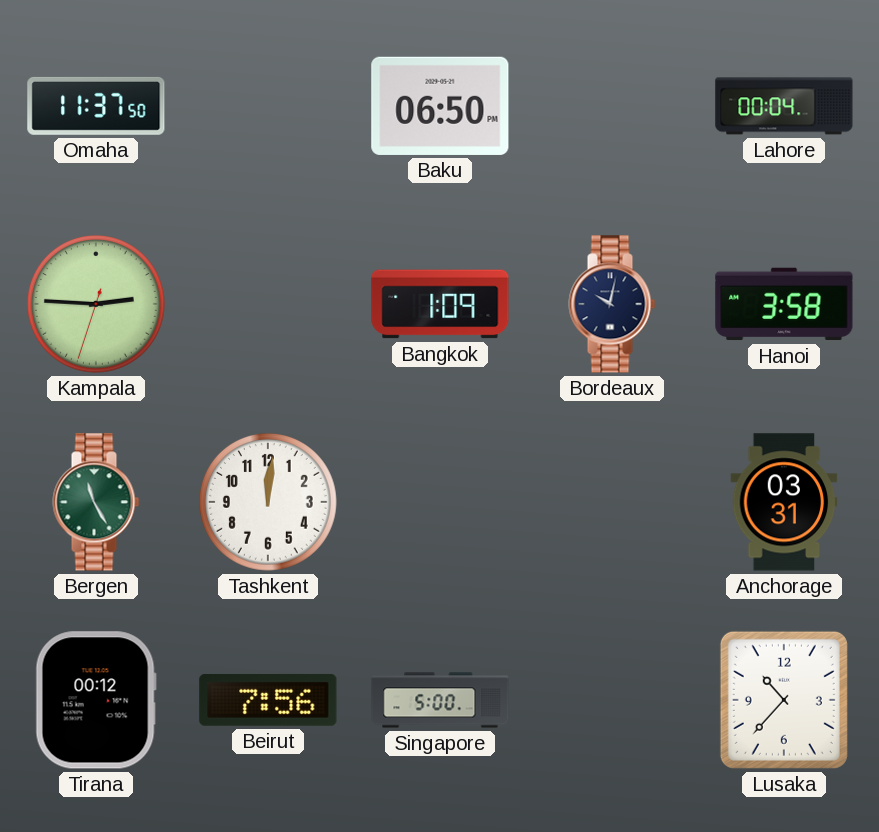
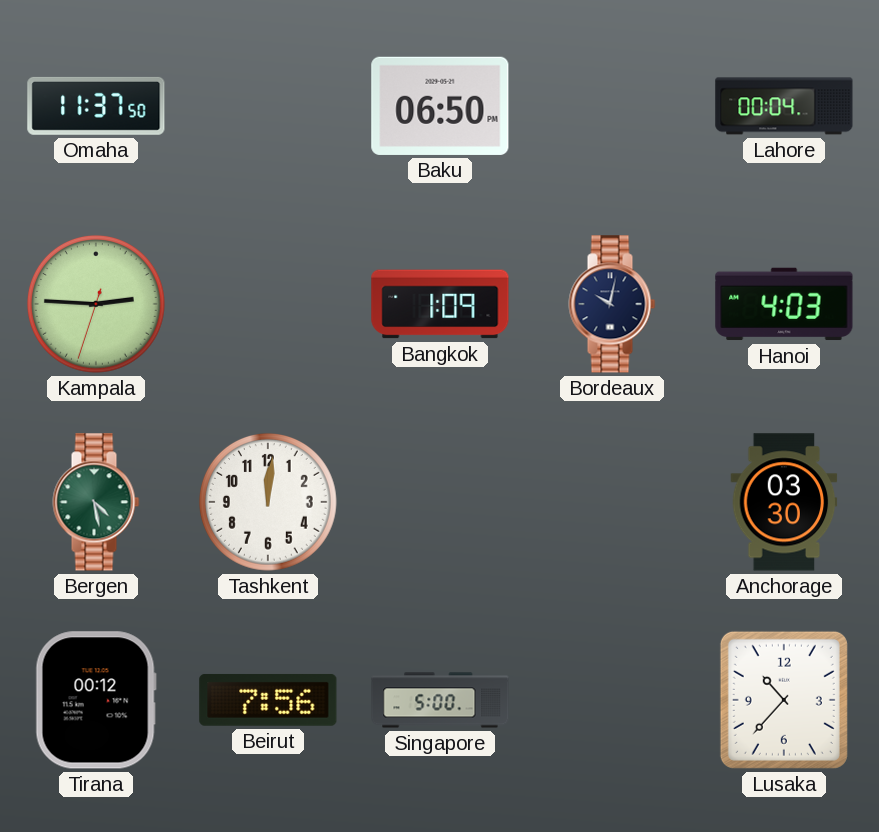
Hanoi: 3:58 -> 4:03 (784, 304)
Bergen: 11:25 -> 4:28 (96, 502)
Anchorage: 03:31 -> 03:30 (784, 502)
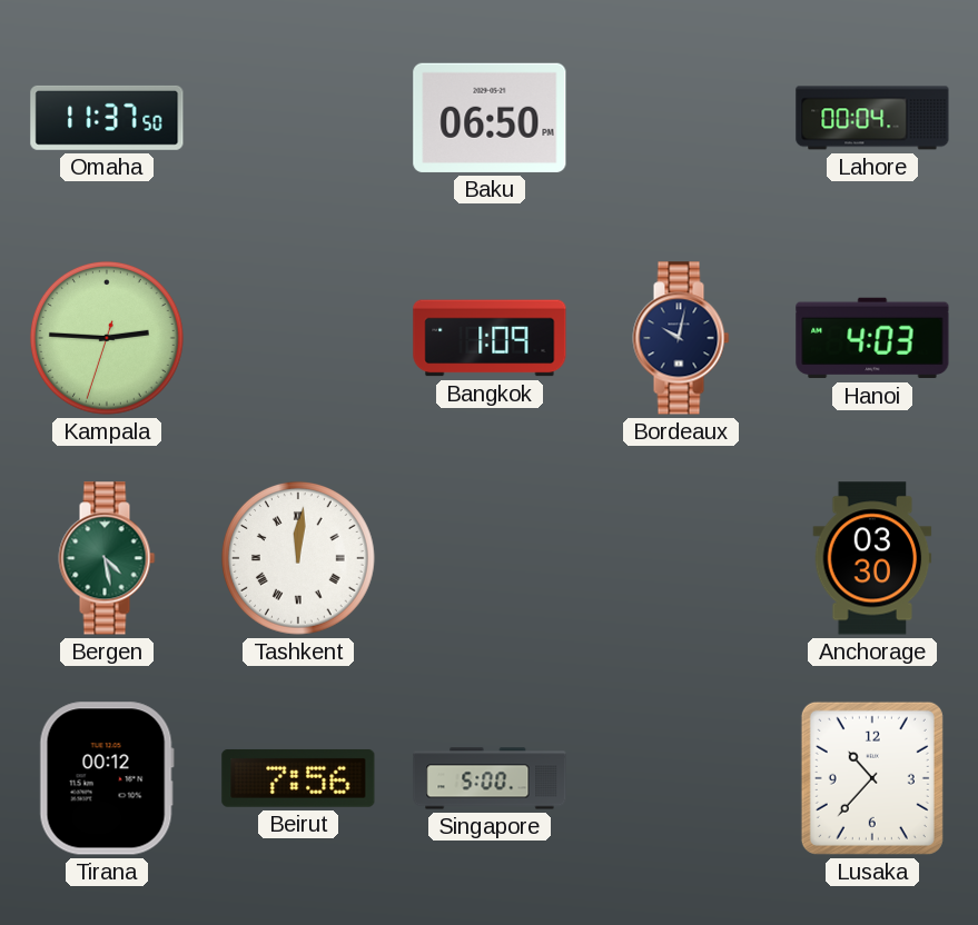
Tashkent numerals: Arabic -> Roman (298, 558)
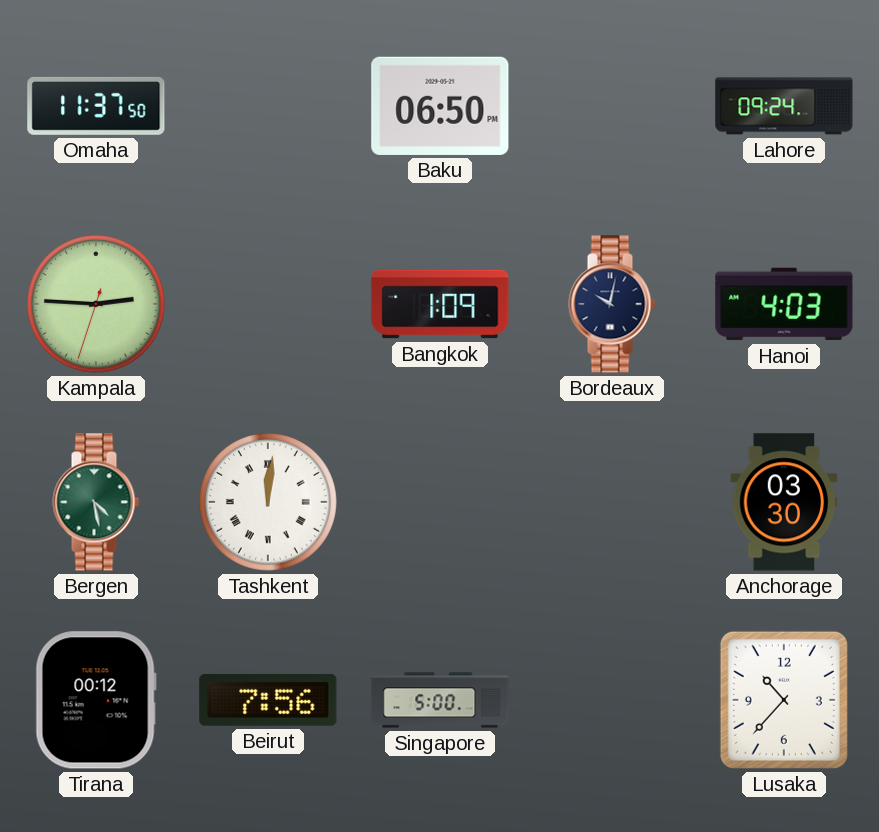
Lahore: 00:04 -> 09:24 (784, 106)
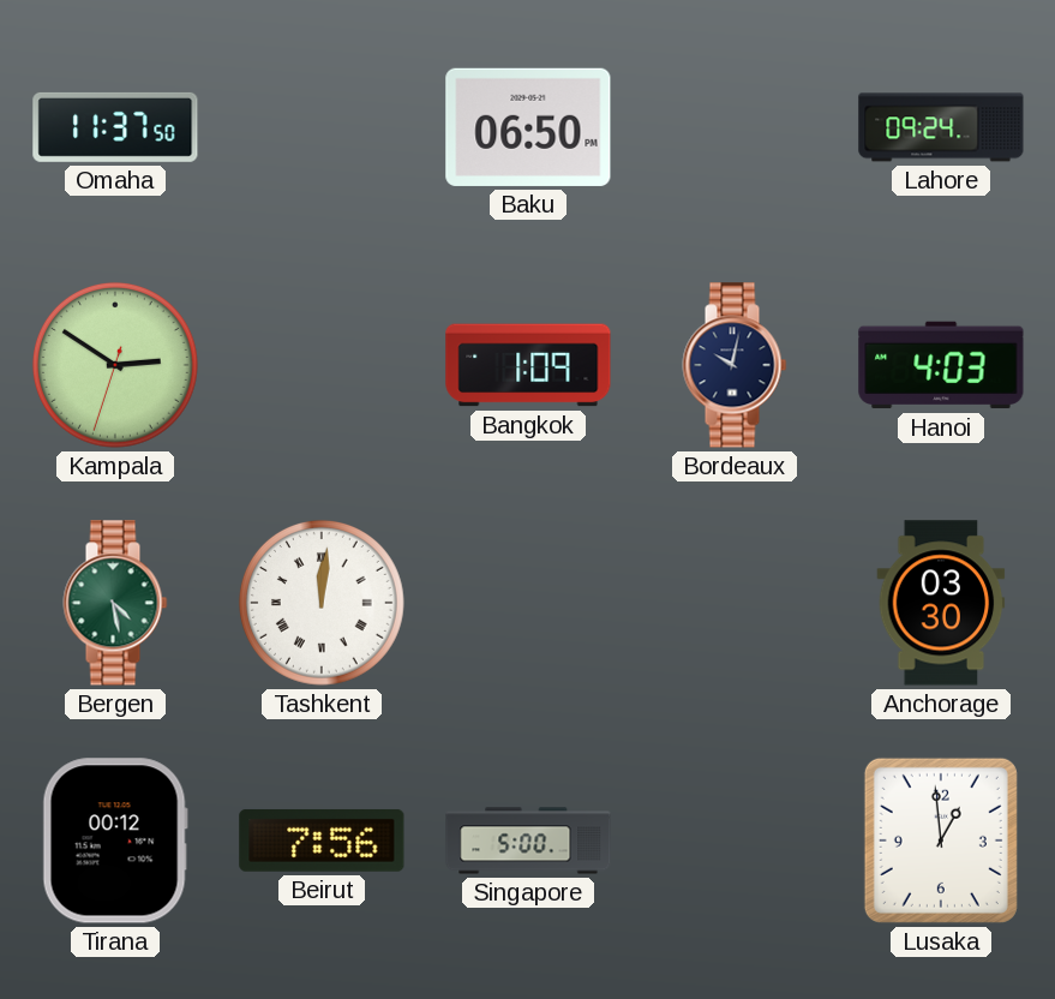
Kampala: 2:45 -> 2:50 (115, 365)
Lusaka: 10:37 -> 12:59 (941, 841)
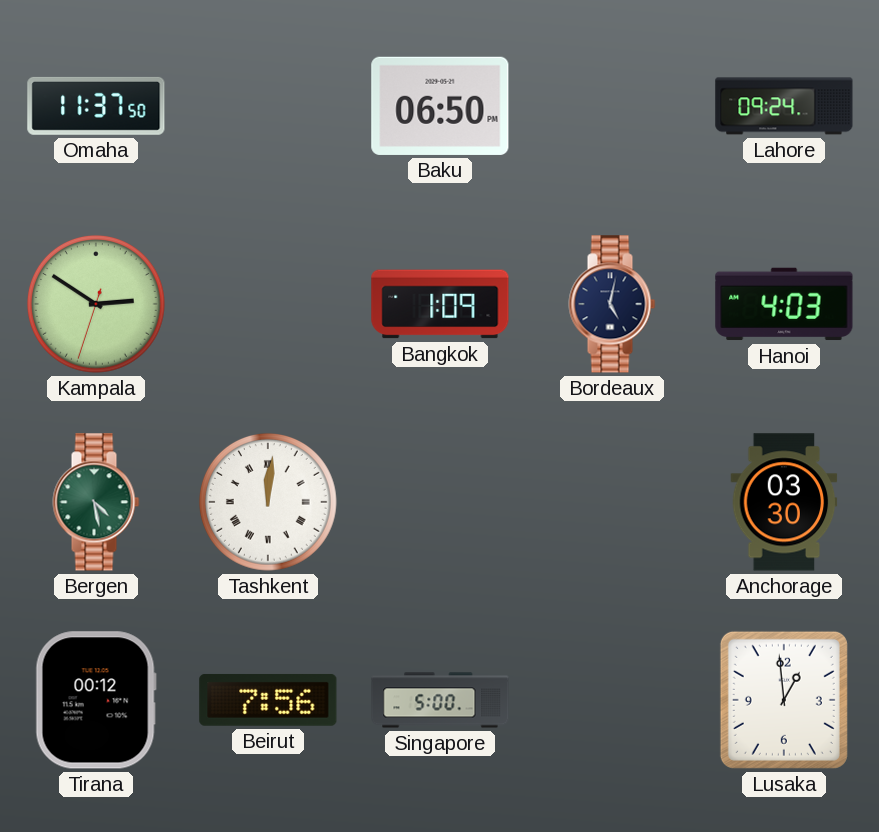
Bordeaux: 10:02 -> 5:02 (612, 304)
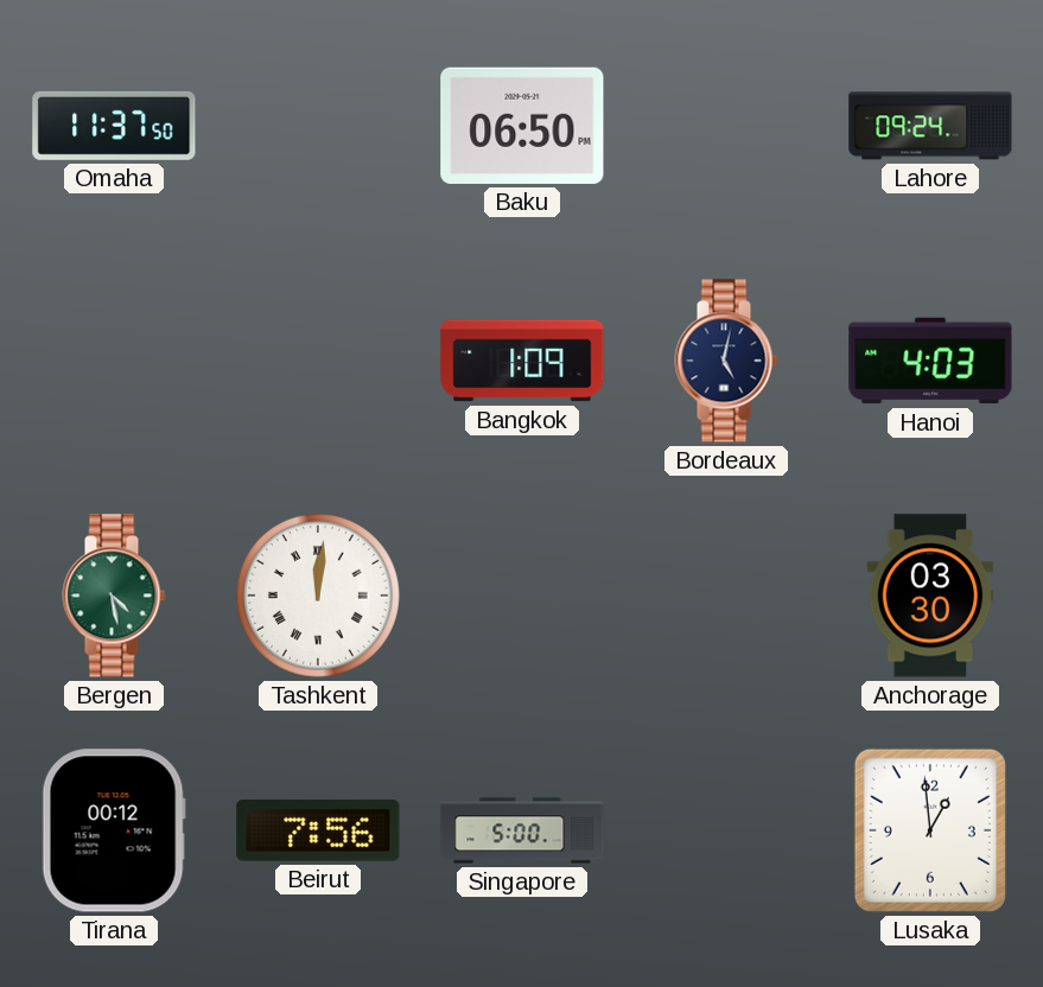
Kampala: 2:50 -> none (96, 304)
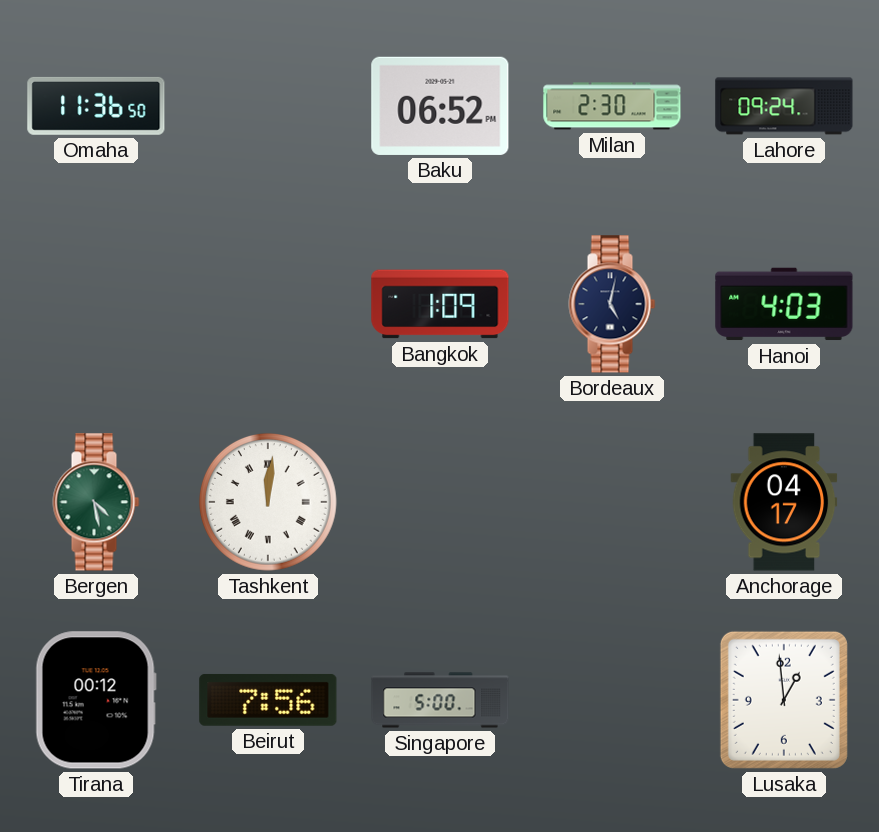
Omaha: 11:37 -> 11:36 (96, 106)
Baku: 06:50 -> 06:52 (440, 106)
Milan: none -> 2:30 (612, 106)
Anchorage: 03:30 -> 04:17 (784, 502)
